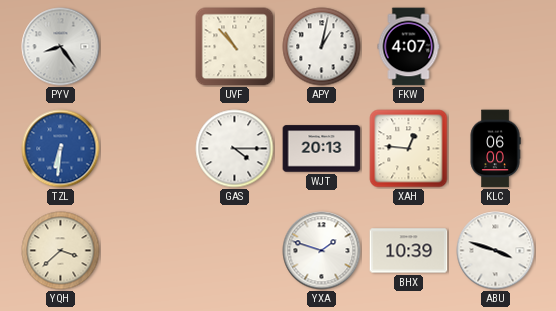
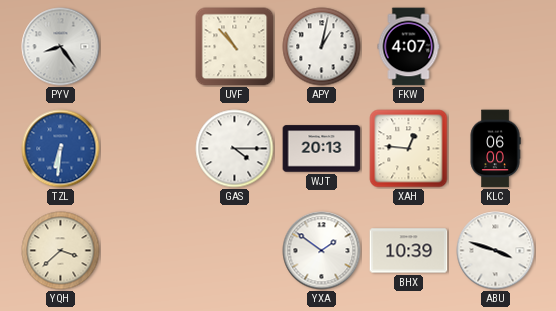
YXA: 1:48 -> 1:51 (322, 251)
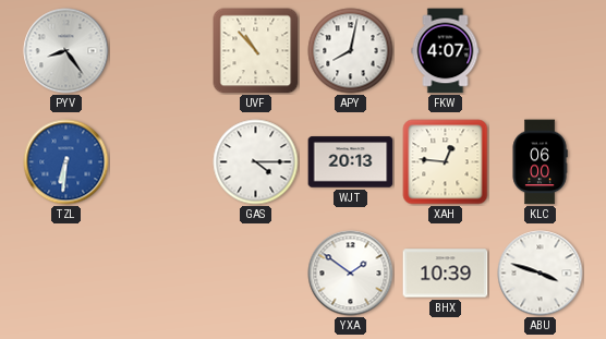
APY: 1:02 -> 8:02 (351, 51)
YQH: 3:38 -> none (61, 251)
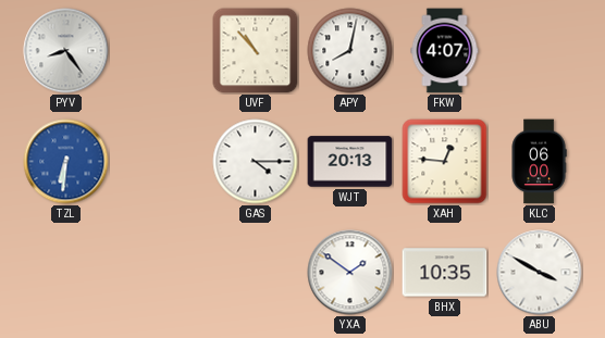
BHX: 10:39 -> 10:35 (445, 273)
ABU: 3:48 -> 3:50 (540, 273)
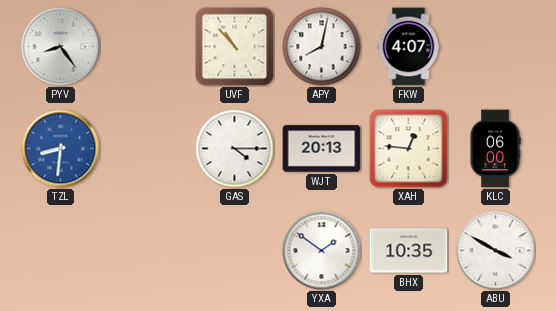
TZL: 6:31 -> 8:31 (61, 149)
